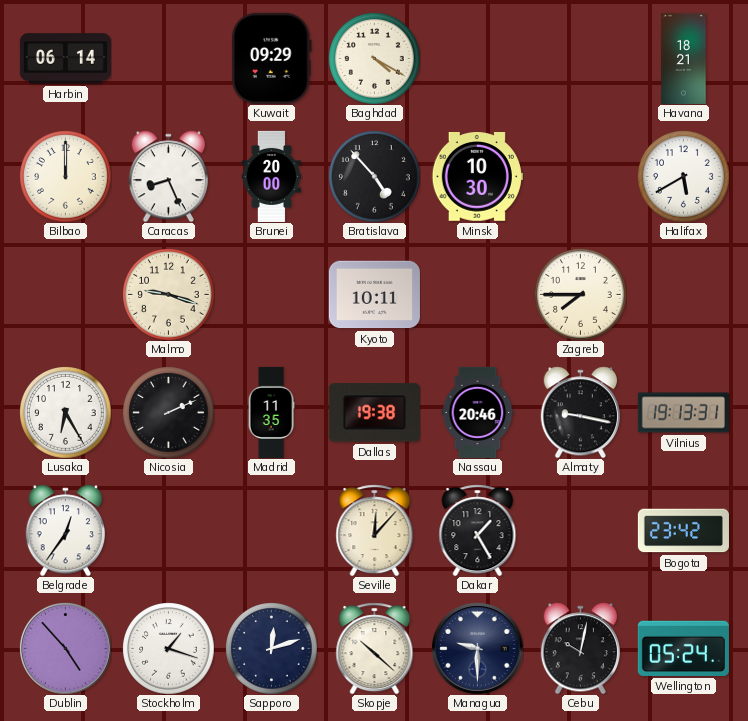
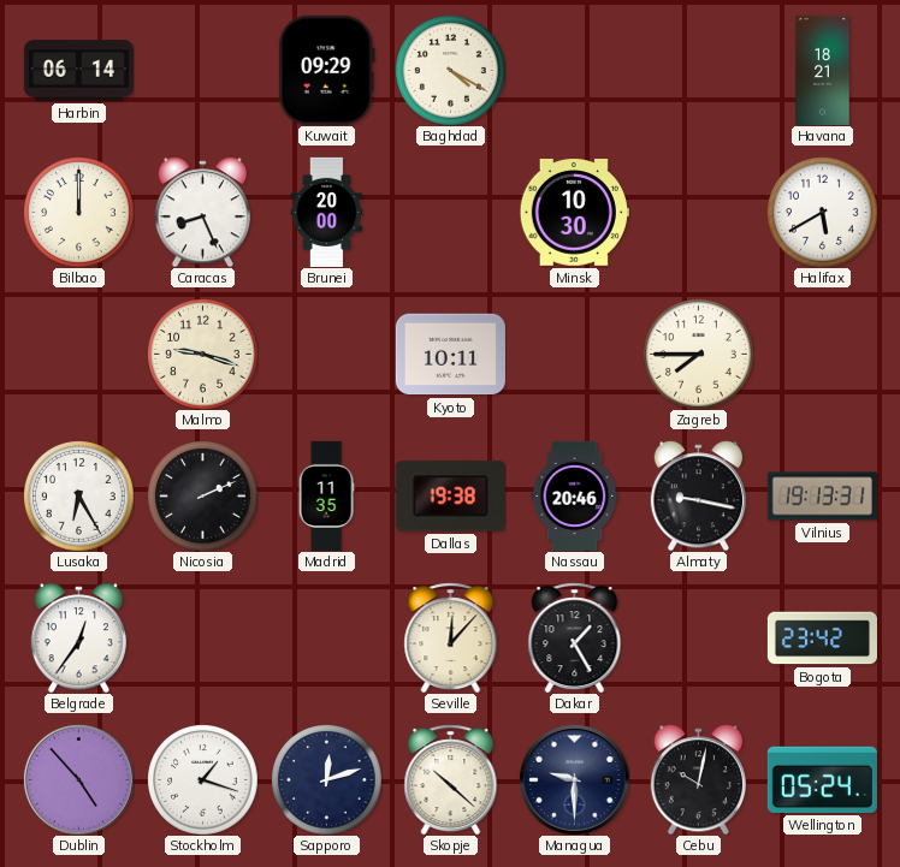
Bratislava: 4:53 -> none (375, 177)
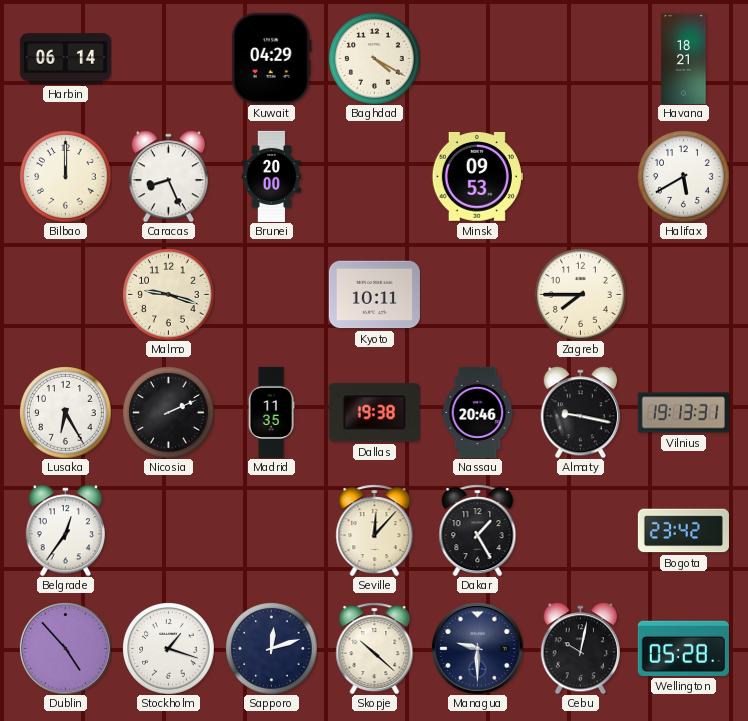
Kuwait: 09:29 -> 04:29 (271, 58)
Minsk: 10:30 -> 09:53 (477, 177)
Wellington: 05:24 -> 05:28 (683, 648)
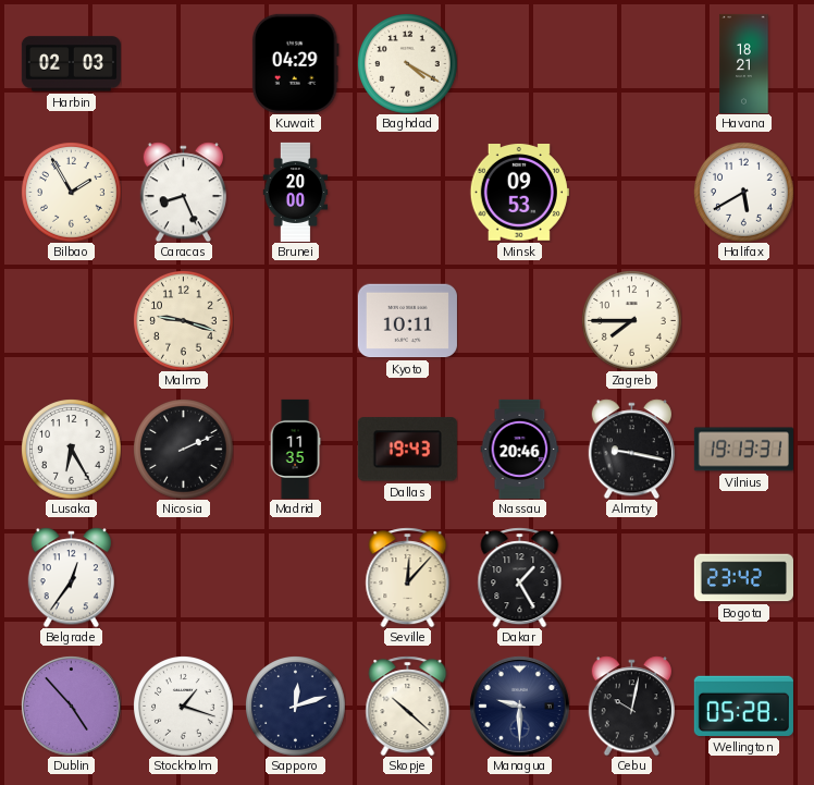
Harbin: 06:14 -> 02:03 (71, 64)
Bilbao: 12:00 -> 1:55 (72, 193)
Dallas: 19:38 -> 19:43 (407, 450)
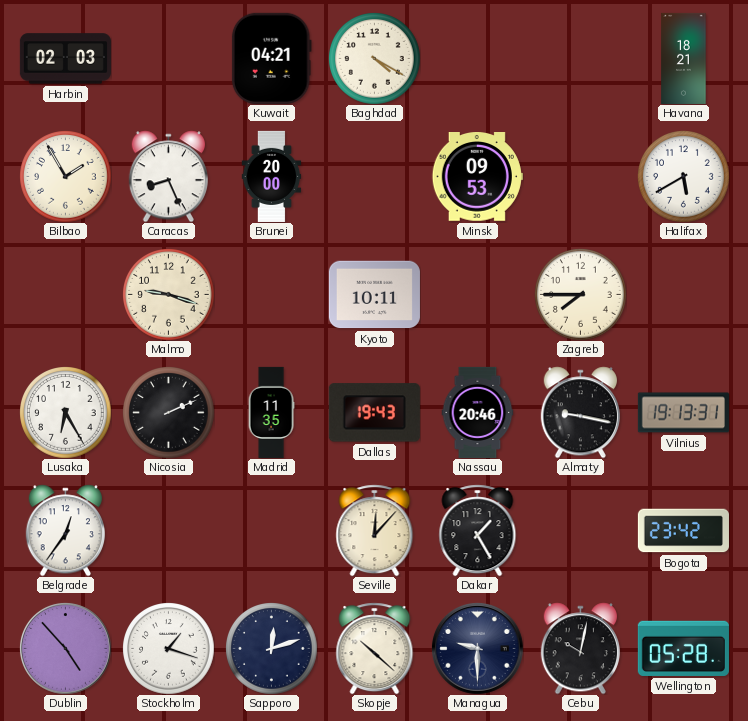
Kuwait: 04:29 -> 04:21 (271, 58)
